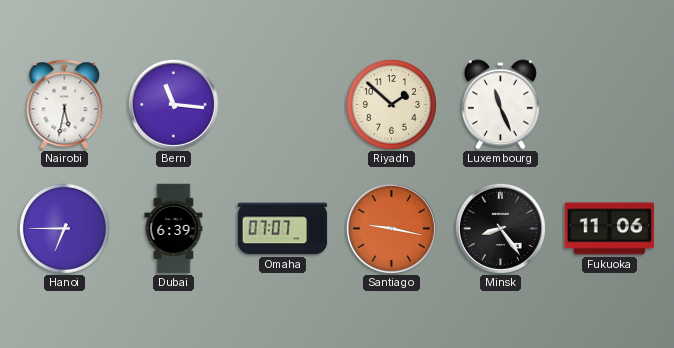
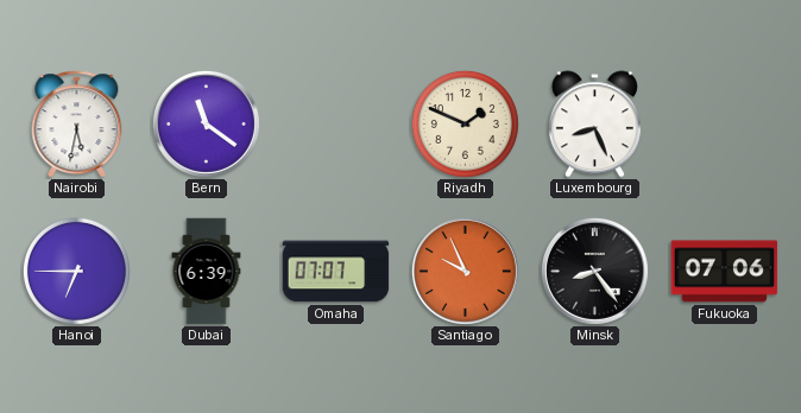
Bern: 11:16 -> 11:21 (206, 123)
Riyadh: 1:52 -> 1:49 (465, 123)
Luxembourg: 11:26 -> 8:26 (594, 125)
Santiago: 9:17 -> 9:56 (465, 271)
Fukuoka: 11:06 -> 07:06 (725, 272)
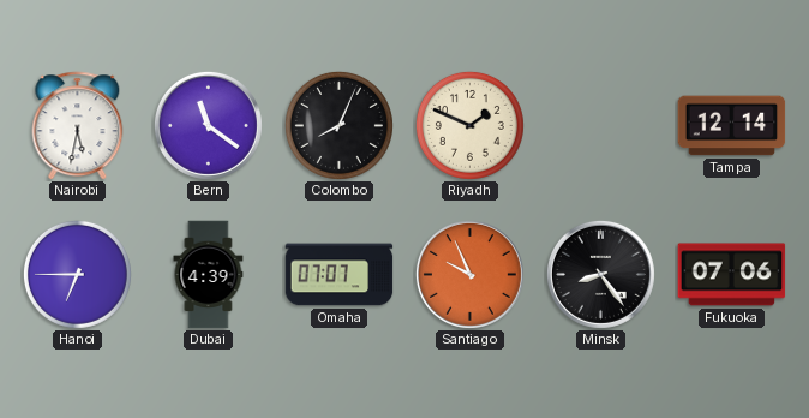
Colombo: none -> 8:04 (338, 125)
Luxembourg: 8:26 -> none (594, 125)
Tampa: none -> 12:14 (732, 126)
Dubai: 6:39 -> 4:39 (209, 275)
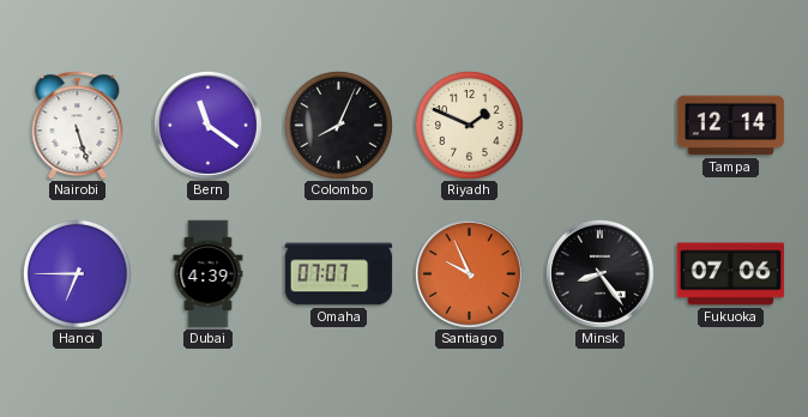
Nairobi: 5:32 -> 5:27 (78, 126)
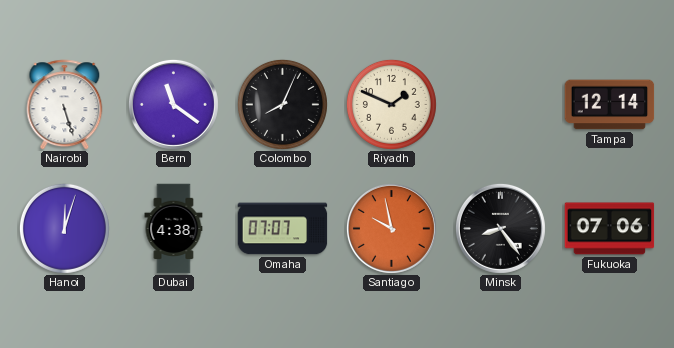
Hanoi: 6:45 -> 12:03 (64, 228)
Dubai: 4:39 -> 4:38 (174, 229)
Santiago: 9:56 -> 9:58 (391, 228)
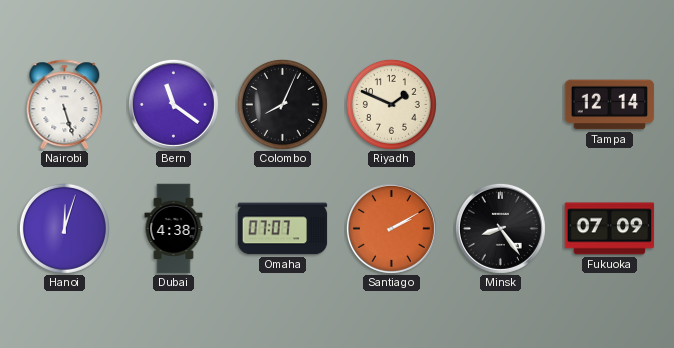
Santiago: 9:58 -> 2:10 (391, 228)
Fukuoka: 07:06 -> 07:09 (610, 229)
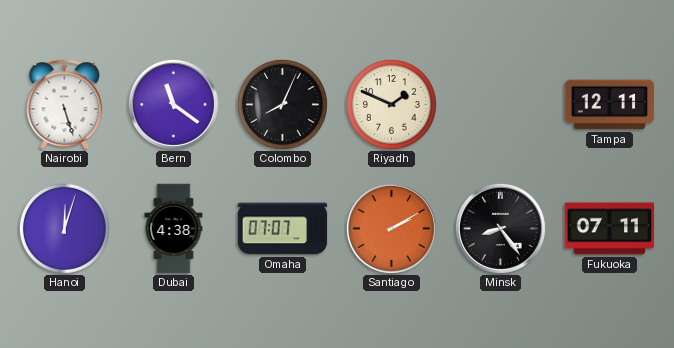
Tampa: 12:14 -> 12:11 (610, 105)
Fukuoka: 07:09 -> 07:11 (610, 229)
